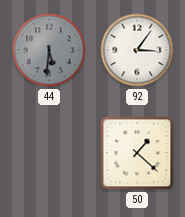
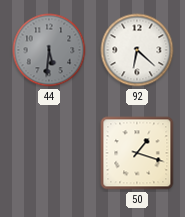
92: 3:06 -> 6:22 (137, 50)
50: 1:22 -> 1:18 (137, 153)
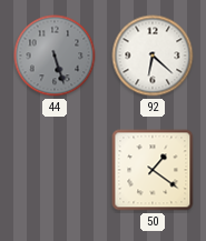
44: 5:31 -> 5:27 (55, 56)
50: 1:18 -> 1:21 (153, 170)
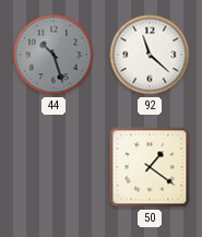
44: 5:27 -> 10:27 (54, 55)
92: 6:22 -> 11:22 (150, 55)
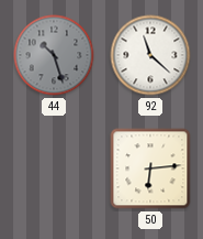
50: 1:21 -> 6:14 (150, 169)
